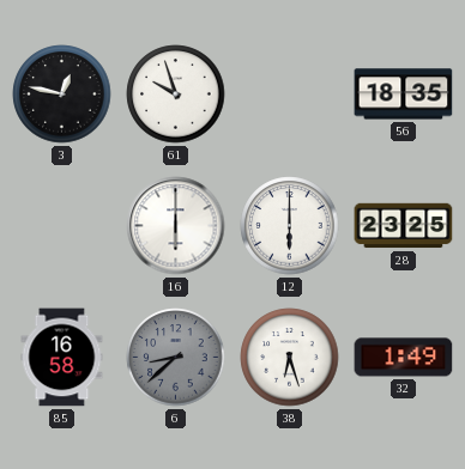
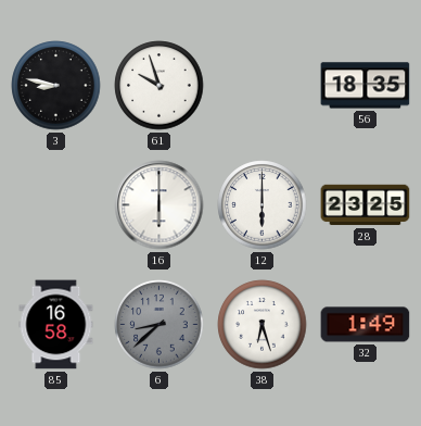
3: 12:47 -> 8:47 (56, 86)
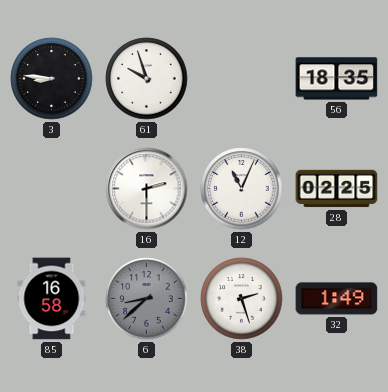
3: 8:47 -> 8:46 (52, 79)
16: 6:00 -> 2:30 (147, 189)
12: 6:00 -> 11:04 (242, 189)
28: 23:25 -> 02:25 (337, 189)
38: 6:27 -> 2:27 (242, 299)
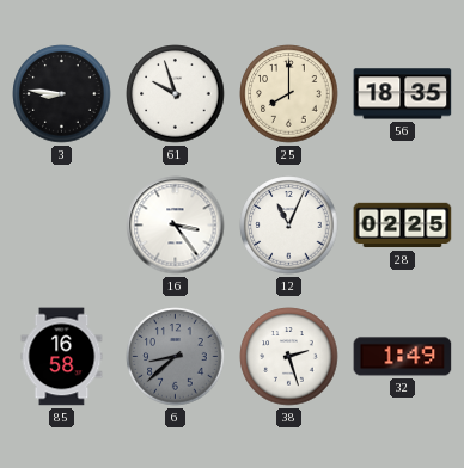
25: none -> 8:00 (289, 94)
16: 2:30 -> 3:24 (176, 226)
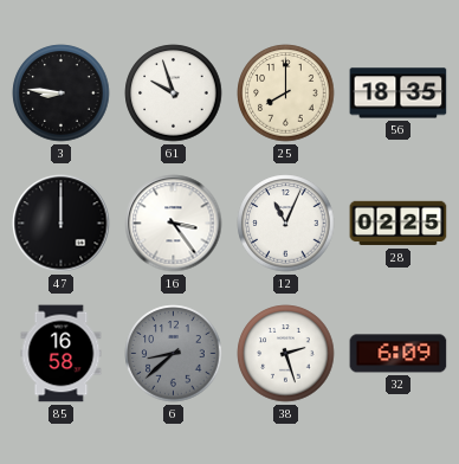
47: none -> 12:00 (62, 224)
32: 1:49 -> 6:09 (399, 354)
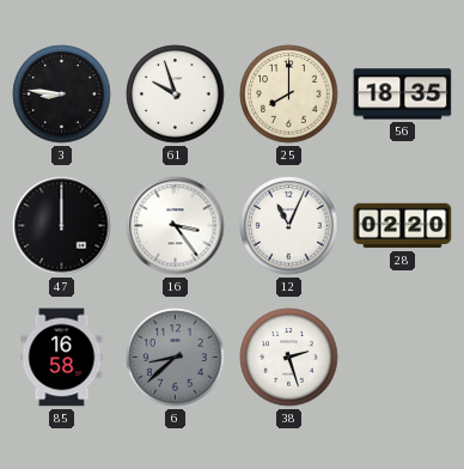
28: 02:25 -> 02:20 (403, 226)
32: 6:09 -> none (399, 354)
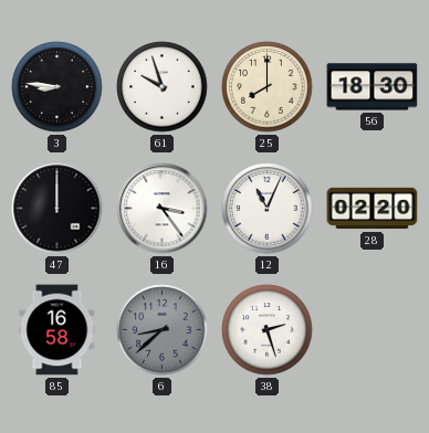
56: 18:35 -> 18:30 (373, 87)
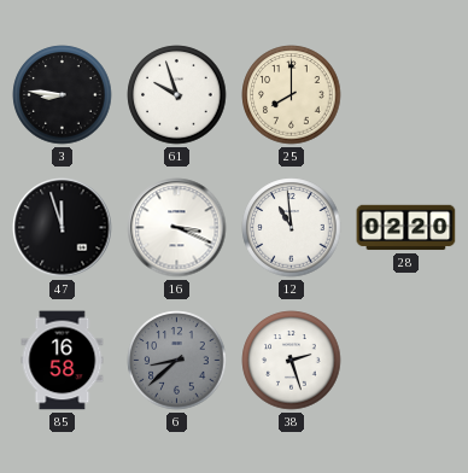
56: 18:30 -> none (373, 87)
47: 12:00 -> 11:57 (63, 228)
16: 3:24 -> 3:19 (177, 228)
12: 11:04 -> 10:59 (292, 228)
